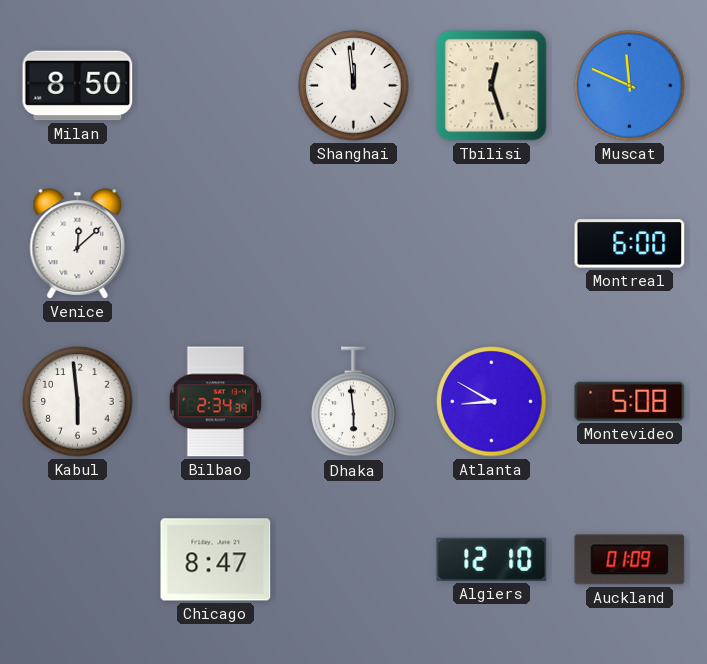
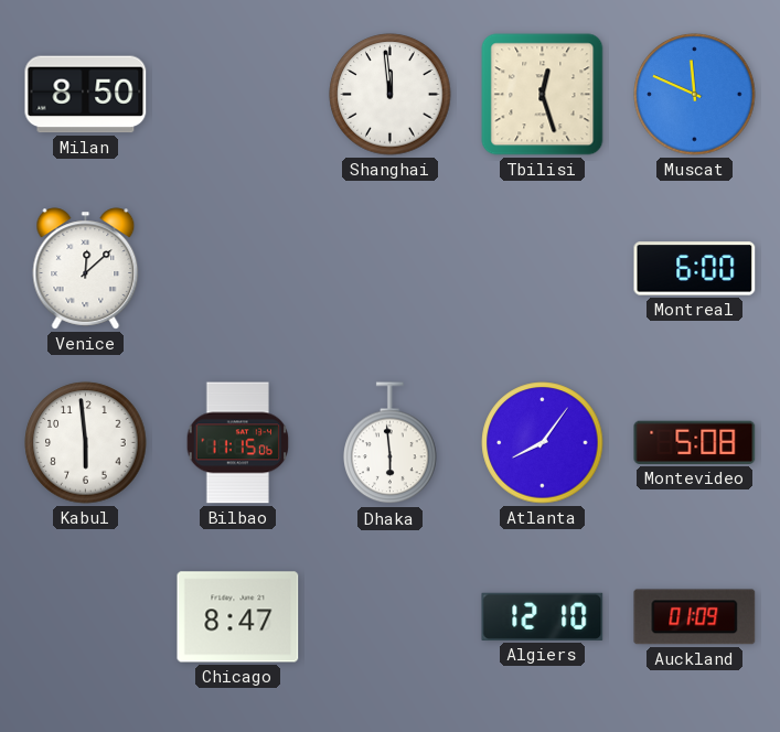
Bilbao: 2:34 -> 11:15 (238, 443)
Atlanta: 8:50 -> 8:06 (543, 443)
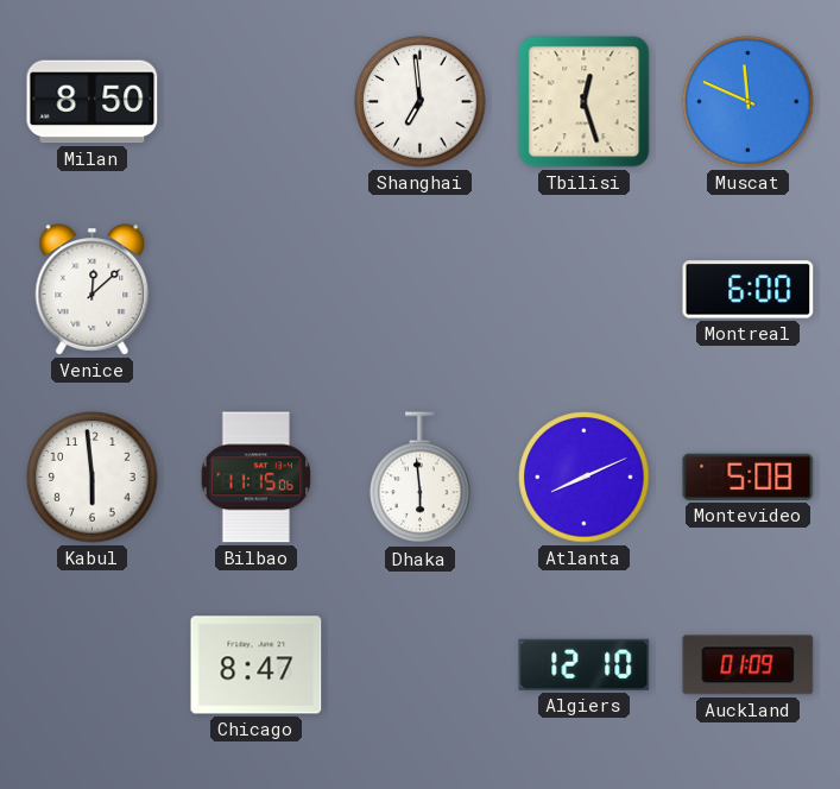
Shanghai: 11:59 -> 6:59 (421, 102)
Atlanta: 8:06 -> 8:11 (585, 478)
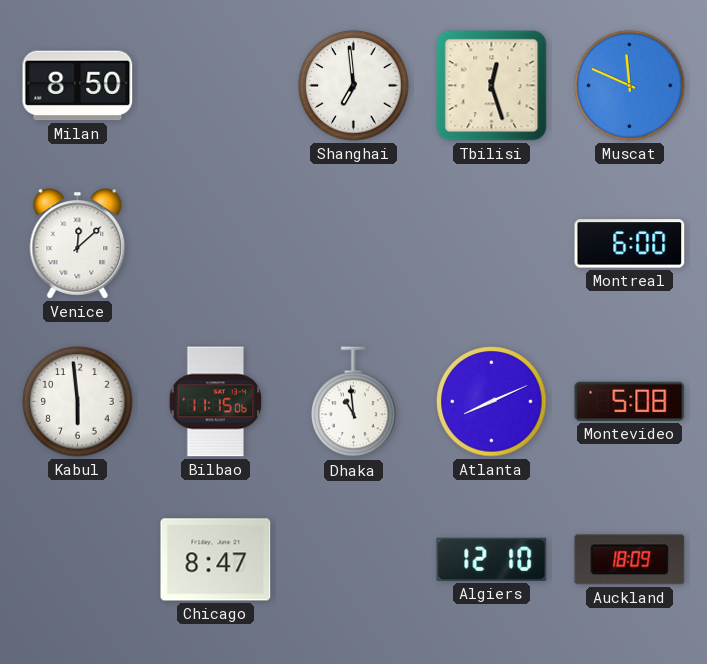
Dhaka: 5:59 -> 10:59 (354, 402)
Auckland: 01:09 -> 18:09 (630, 560)
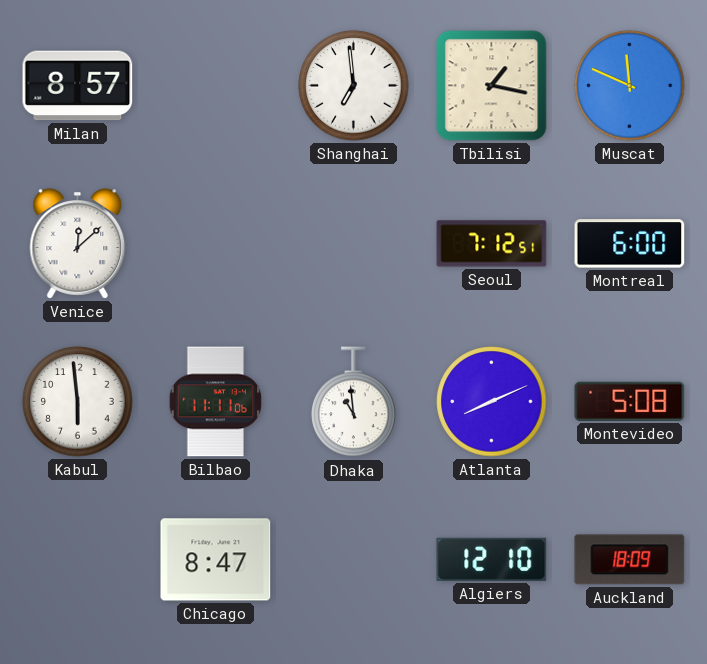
Milan: 8:50 -> 8:57 (78, 86)
Tbilisi: 12:27 -> 1:17 (492, 86)
Seoul: none -> 7:12 (492, 244)
Bilbao: 11:15 -> 11:11 (216, 402)
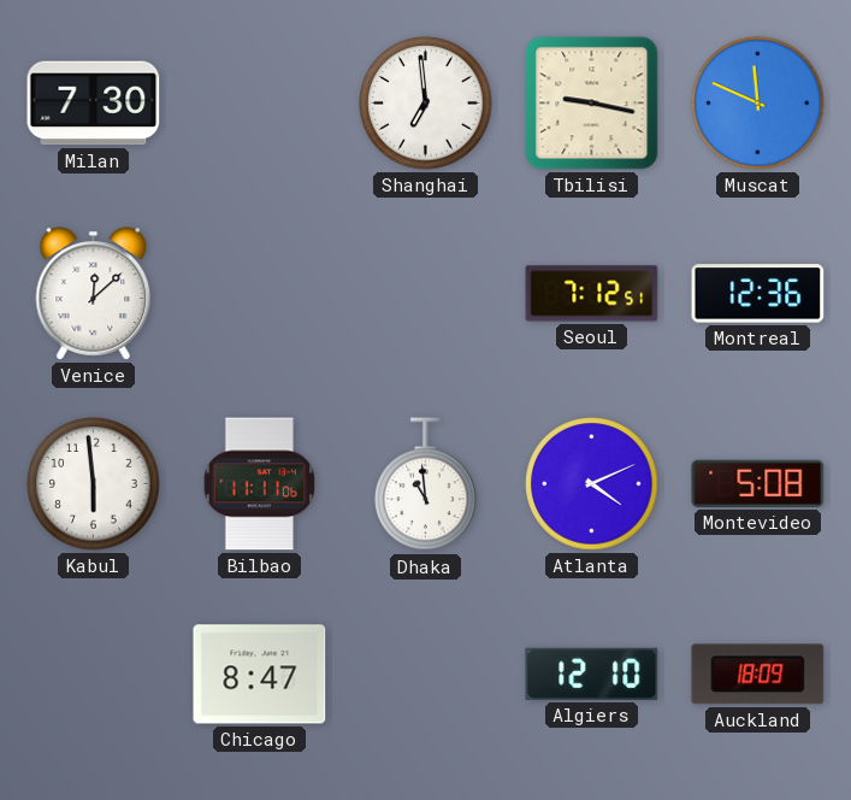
Milan: 8:57 -> 7:30 (94, 104)
Tbilisi: 1:17 -> 9:17 (592, 104)
Montreal: 6:00 -> 12:36 (758, 294)
Atlanta: 8:11 -> 4:11 (592, 484)
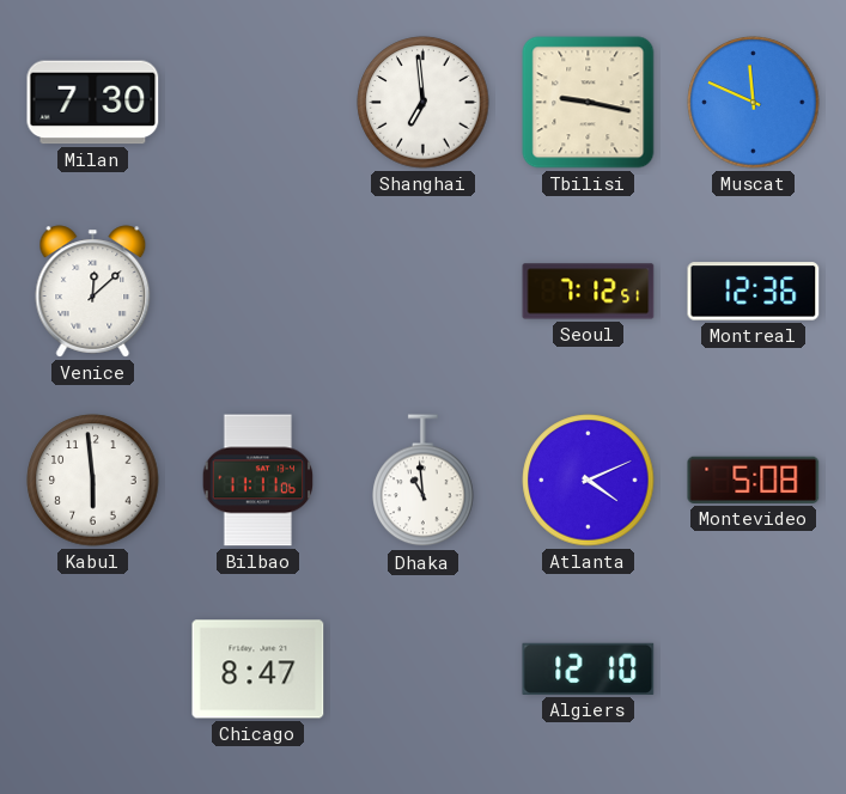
Auckland: 18:09 -> none (758, 675)
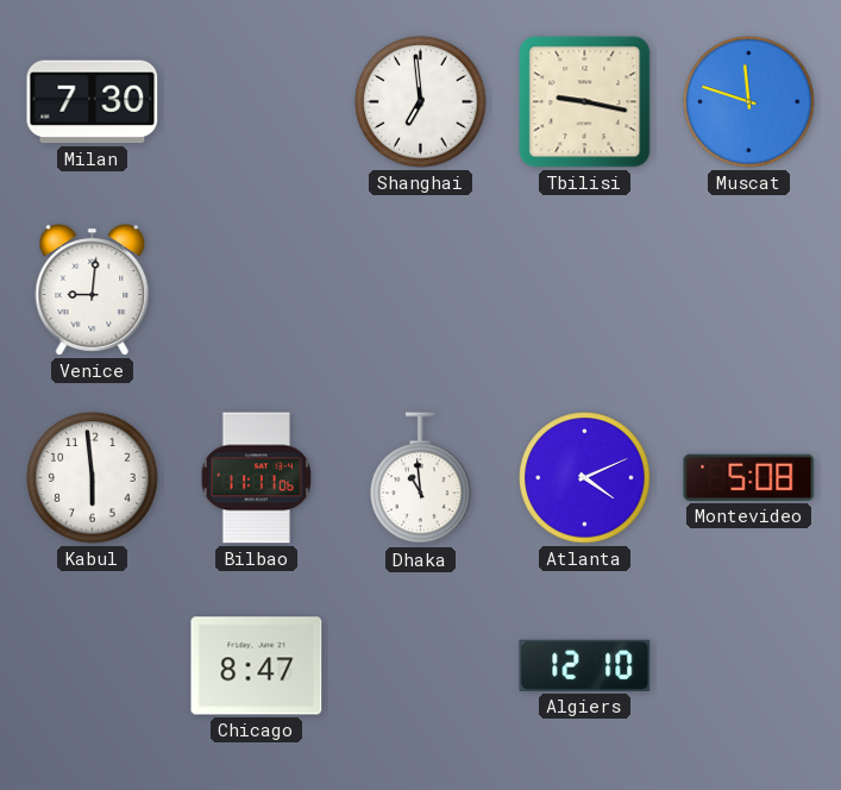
Muscat: 11:49 -> 11:48 (749, 102)
Venice: 12:08 -> 9:01 (93, 290)
Seoul: 7:12 -> none (589, 292)
Montreal: 12:36 -> none (754, 292)
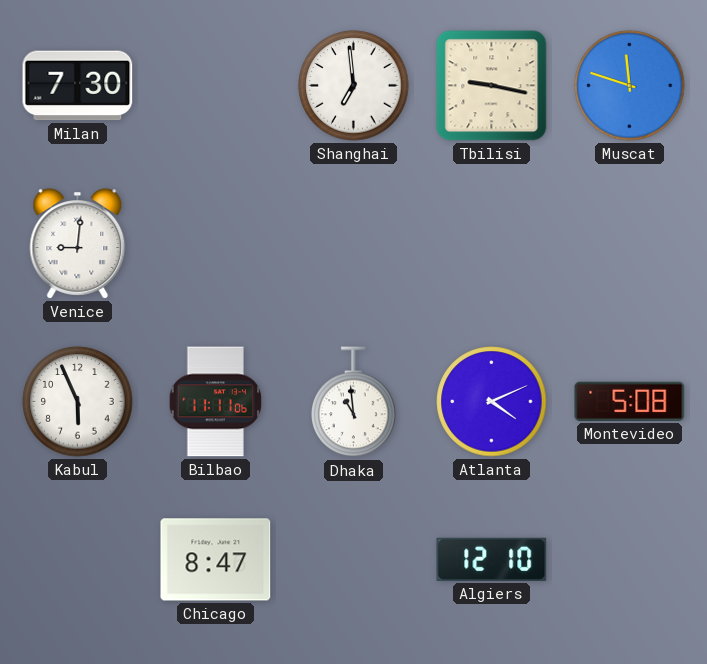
Kabul: 5:59 -> 5:56 (78, 402)
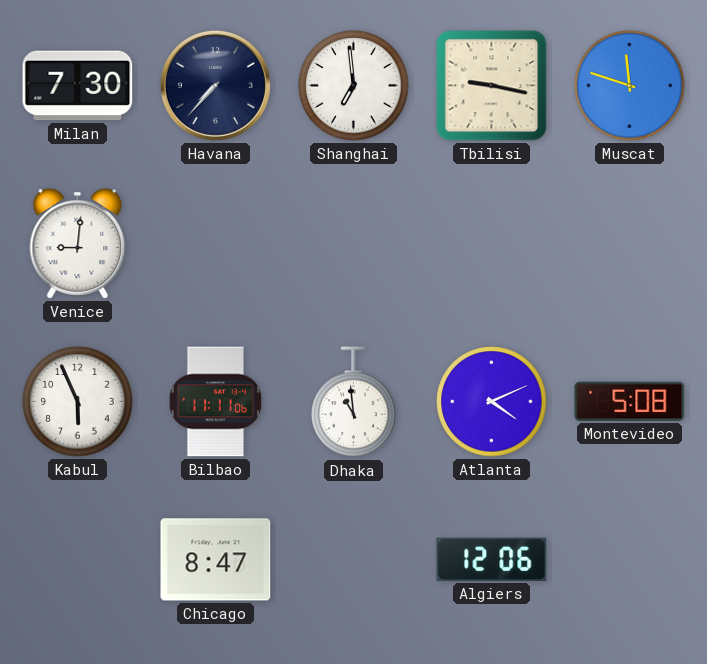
Havana: none -> 7:37 (215, 85)
Algiers: 12:10 -> 12:06 (492, 559)
